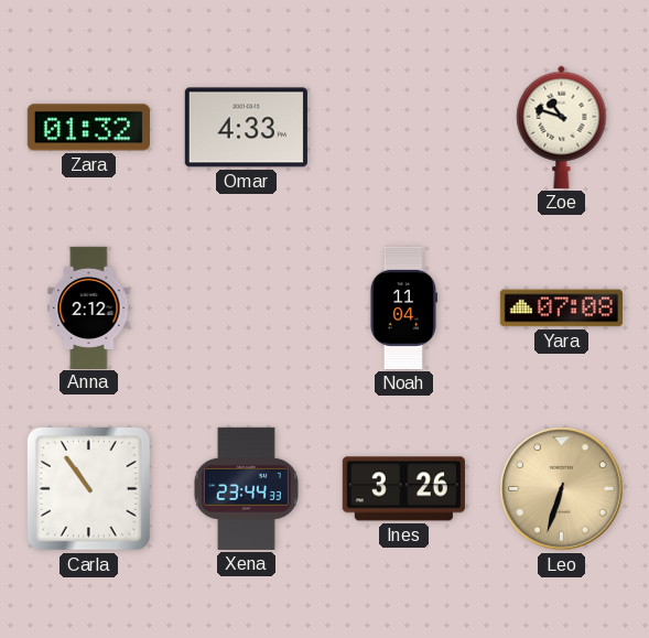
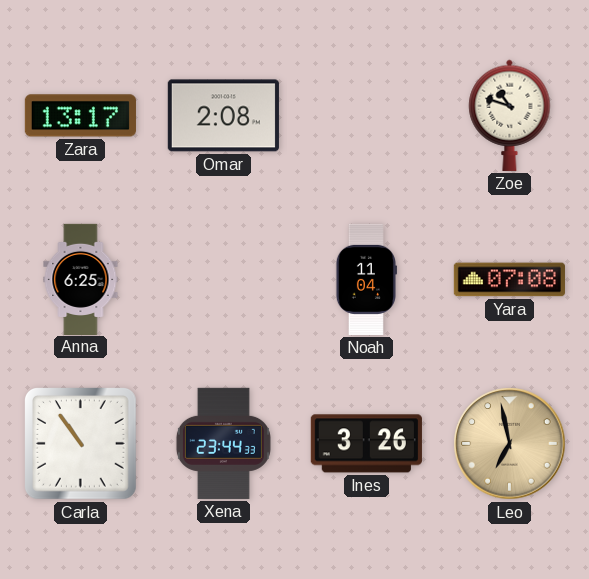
Zara: 01:32 -> 13:17 (80, 116)
Omar: 4:33 -> 2:08 (223, 116)
Anna: 2:12 -> 6:25 (81, 279)
Leo: 6:33 -> 6:58 (510, 444)
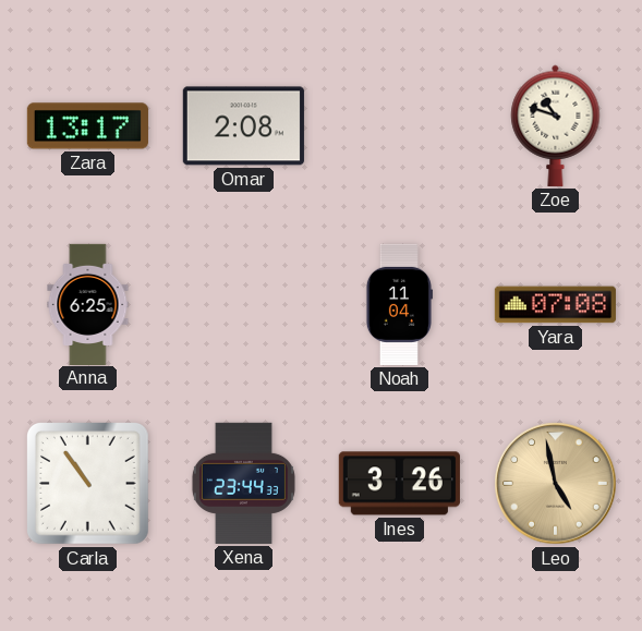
Leo: 6:58 -> 4:58 (556, 484)
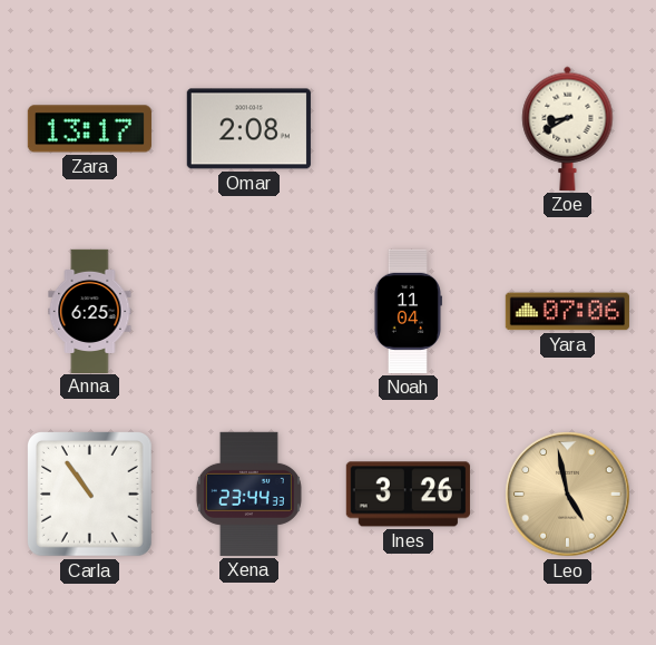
Zoe: 10:48 -> 8:40 (568, 128)
Yara: 07:08 -> 07:06 (567, 312)
